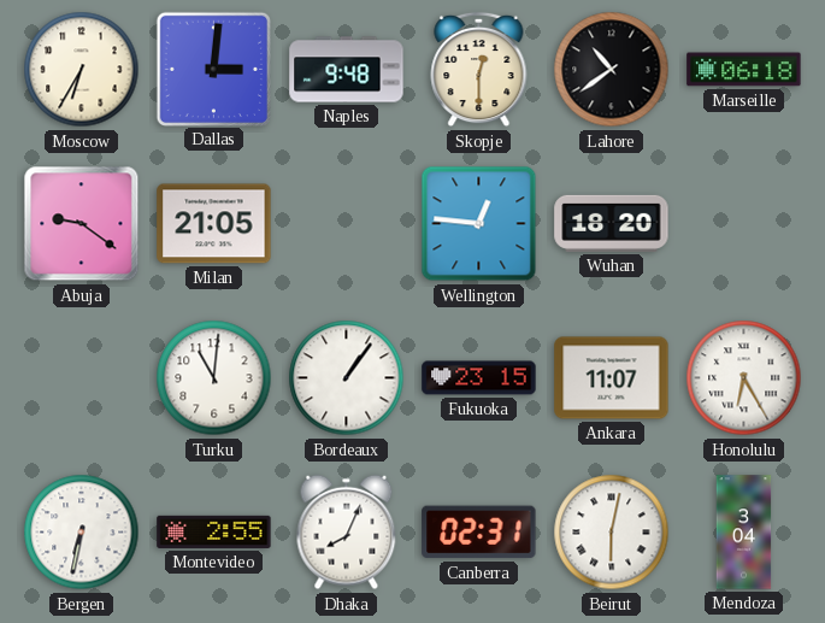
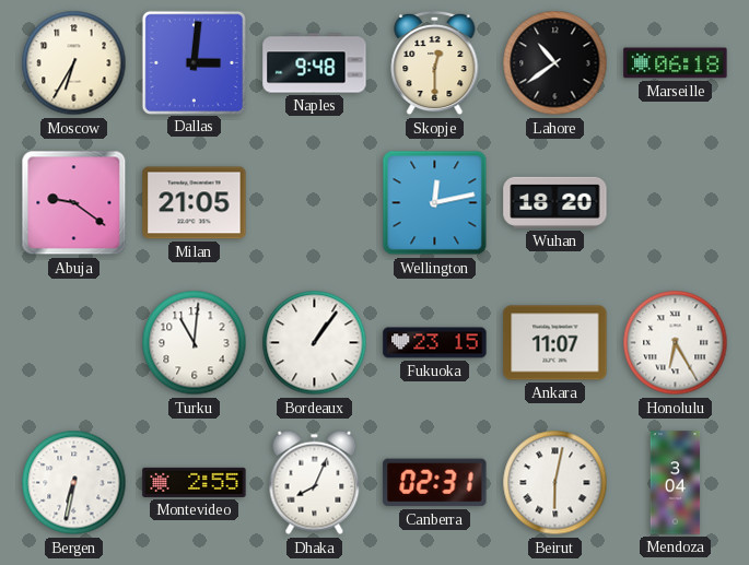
Wellington: 12:46 -> 12:13 (435, 203)
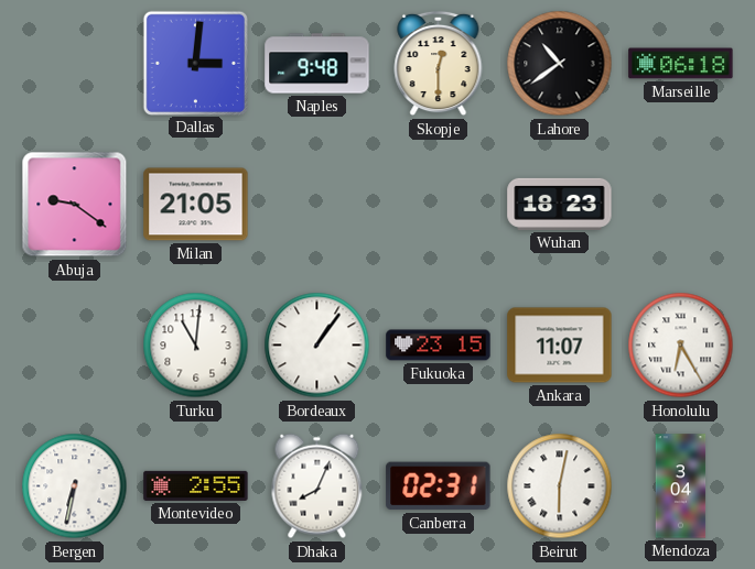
Moscow: 6:35 -> none (74, 63)
Wellington: 12:13 -> none (435, 203)
Wuhan: 18:20 -> 18:23 (560, 204)
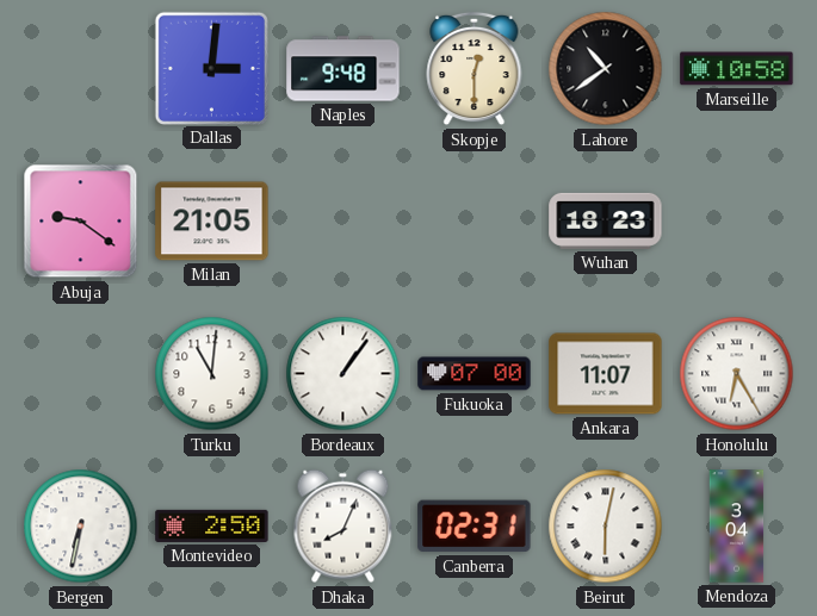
Marseille: 06:18 -> 10:58 (737, 69)
Fukuoka: 23:15 -> 07:00 (475, 374)
Montevideo: 2:55 -> 2:50 (212, 525)
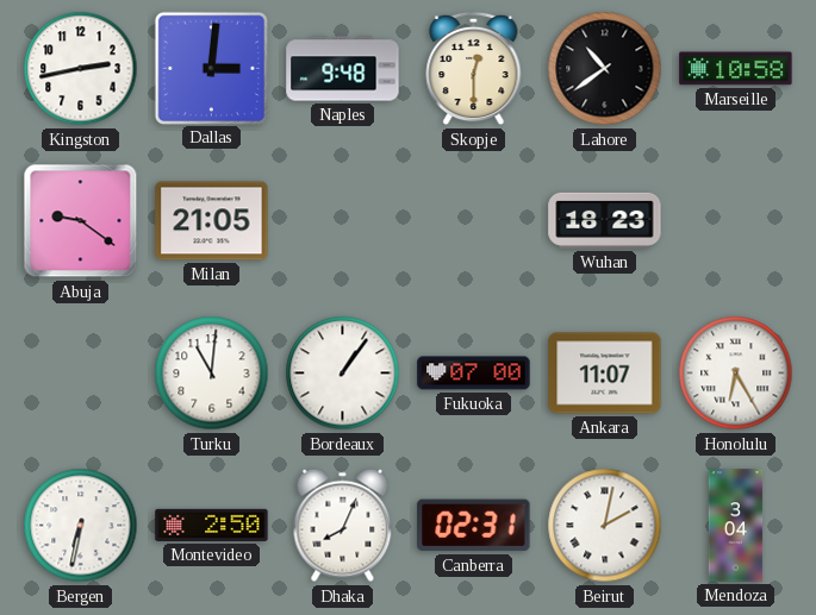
Kingston: none -> 2:43 (81, 69)
Beirut: 6:02 -> 2:02 (605, 526)
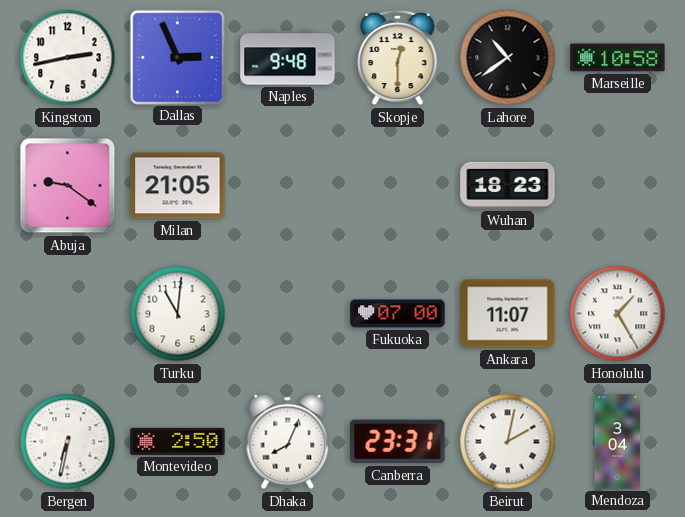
Dallas: 3:01 -> 2:56 (177, 57)
Bordeaux: 1:06 -> none (343, 374)
Honolulu: 6:25 -> 1:25 (618, 314)
Canberra: 02:31 -> 23:31 (398, 442)
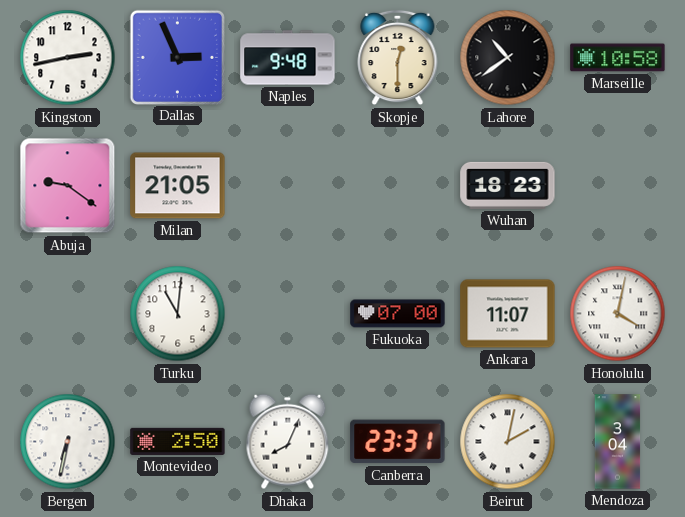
Honolulu: 1:25 -> 4:02 (618, 314)
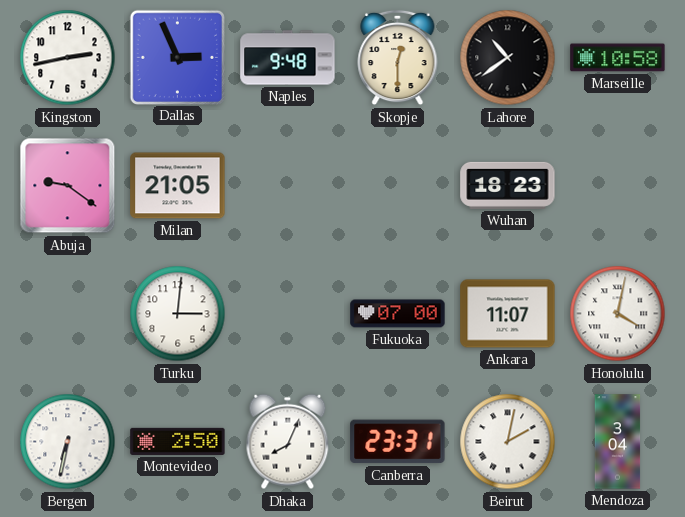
Turku: 11:01 -> 3:01 (178, 314)
